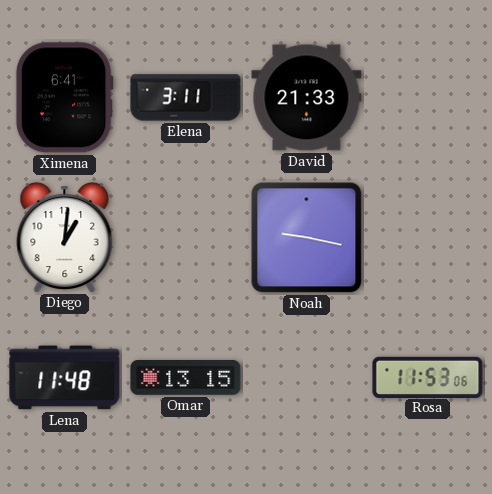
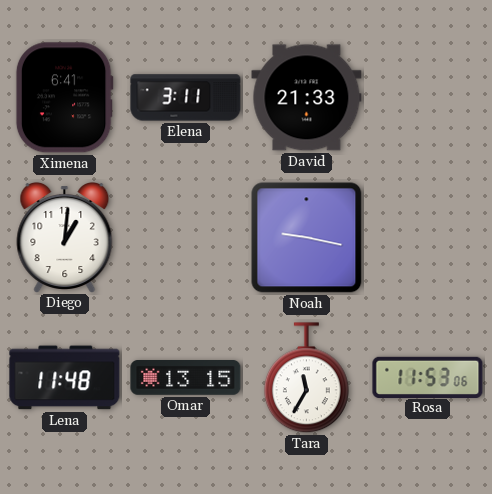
Tara: none -> 11:35 (306, 378)
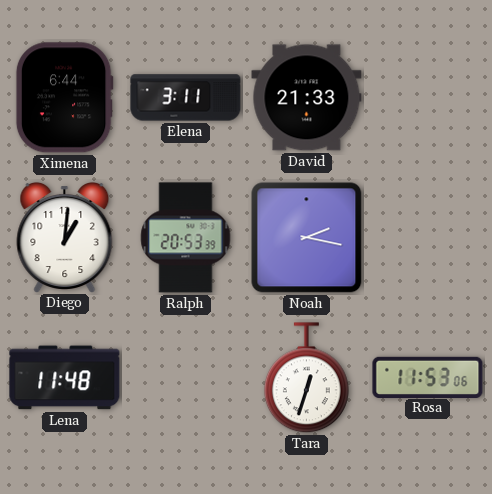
Ximena: 6:41 -> 6:44 (64, 98)
Ralph: none -> 20:53 (186, 238)
Noah: 9:17 -> 2:17 (307, 238)
Omar: 13:15 -> none (186, 378)
Tara: 11:35 -> 12:33 (306, 378)
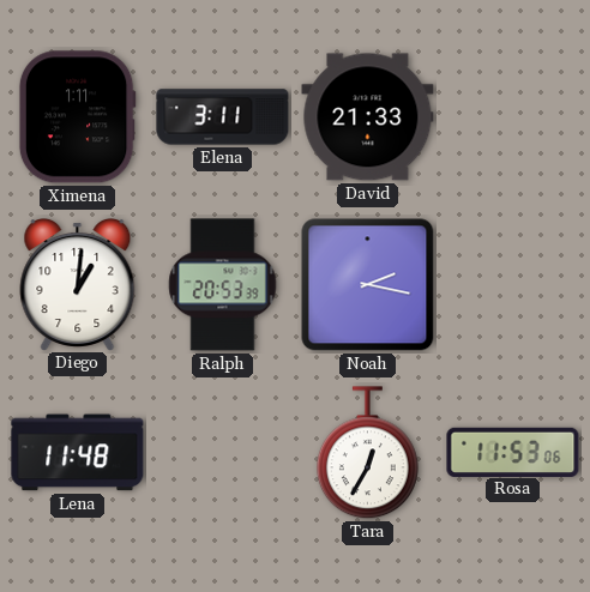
Ximena: 6:44 -> 1:11 (77, 117)
Tara: 12:33 -> 12:35 (367, 453)
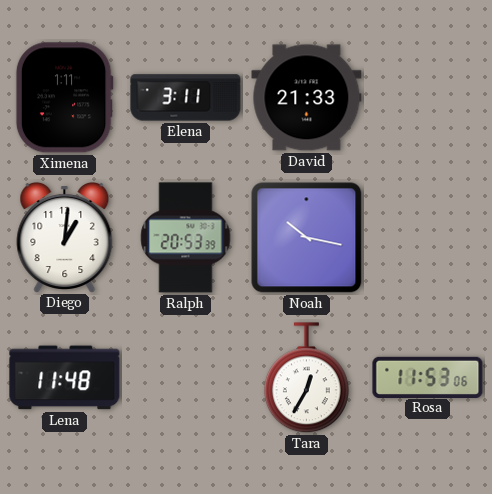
Noah: 2:17 -> 10:17 (307, 238)
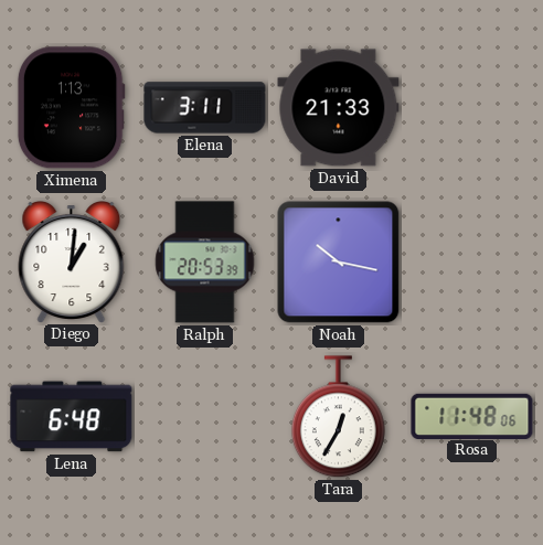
Ximena: 1:11 -> 1:13 (71, 108)
Lena: 11:48 -> 6:48 (72, 417)
Rosa: 11:53 -> 11:48 (472, 416)
